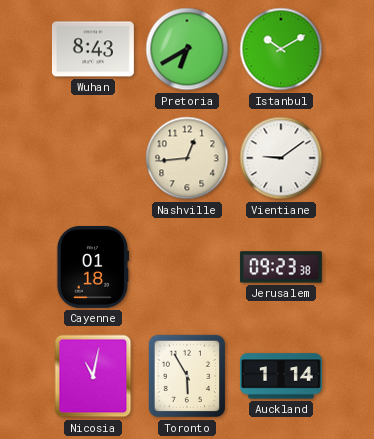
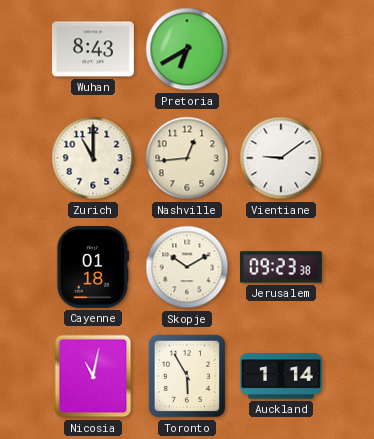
Istanbul: 10:10 -> none (281, 49)
Zurich: none -> 11:00 (93, 158)
Skopje: none -> 10:10 (187, 267)
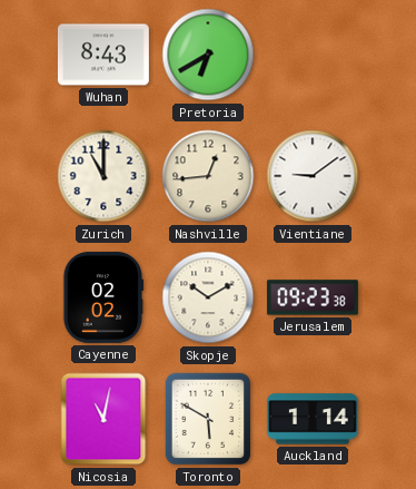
Cayenne: 01:18 -> 02:02 (103, 297)
Toronto: 5:55 -> 5:50 (207, 419)
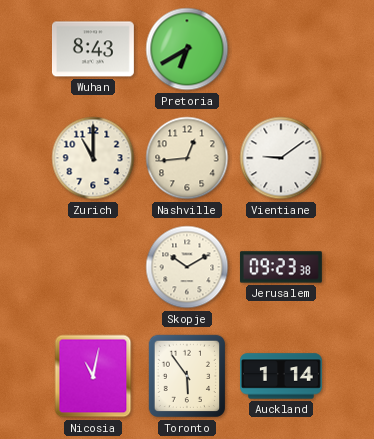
Cayenne: 02:02 -> none (103, 297)
Toronto: 5:50 -> 5:54 (186, 376)
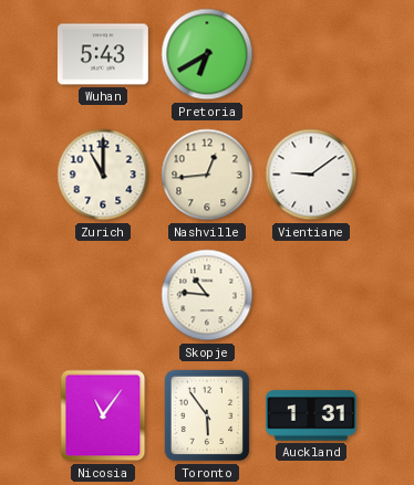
Wuhan: 8:43 -> 5:43 (103, 54)
Skopje: 10:10 -> 10:46 (207, 295)
Jerusalem: 09:23 -> none (281, 267)
Nicosia: 11:02 -> 11:06 (103, 415)
Auckland: 1:14 -> 1:31 (312, 415)
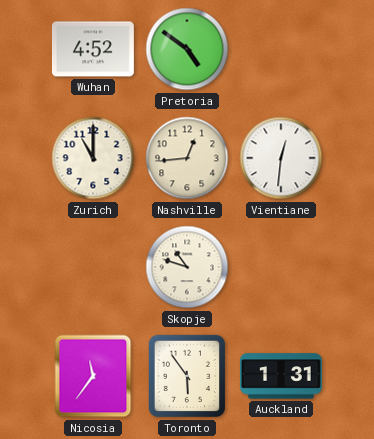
Wuhan: 5:43 -> 4:52 (93, 49)
Pretoria: 6:40 -> 4:51 (187, 49)
Vientiane: 9:09 -> 12:31 (281, 158)
Skopje: 10:46 -> 10:48 (187, 267)
Nicosia: 11:06 -> 11:36 (93, 376)
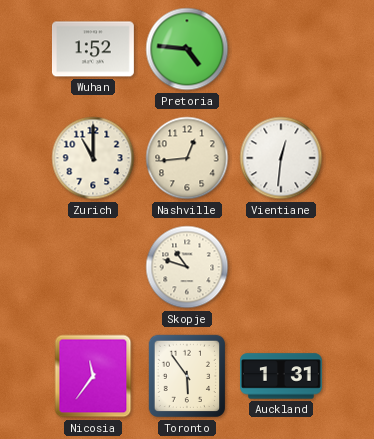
Wuhan: 4:52 -> 1:52 (93, 49)
Pretoria: 4:51 -> 4:46 (187, 49)
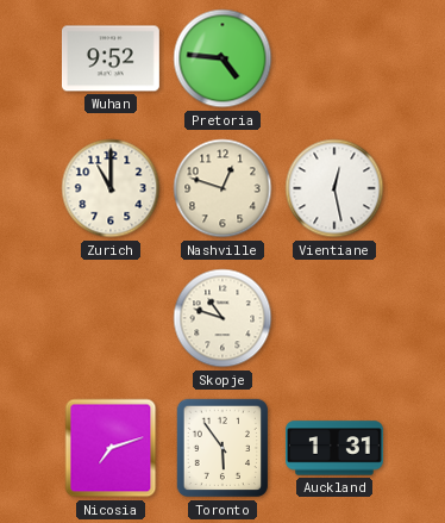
Wuhan: 1:52 -> 9:52 (111, 58)
Nashville: 12:44 -> 12:48 (223, 188)
Vientiane: 12:31 -> 12:28 (334, 188)
Nicosia: 11:36 -> 7:12 (111, 448)
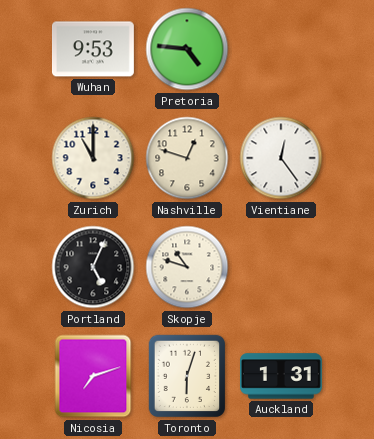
Wuhan: 9:52 -> 9:53 (93, 49)
Vientiane: 12:28 -> 12:24 (281, 158)
Portland: none -> 5:04 (93, 267)
Toronto: 5:54 -> 6:03 (186, 376)
